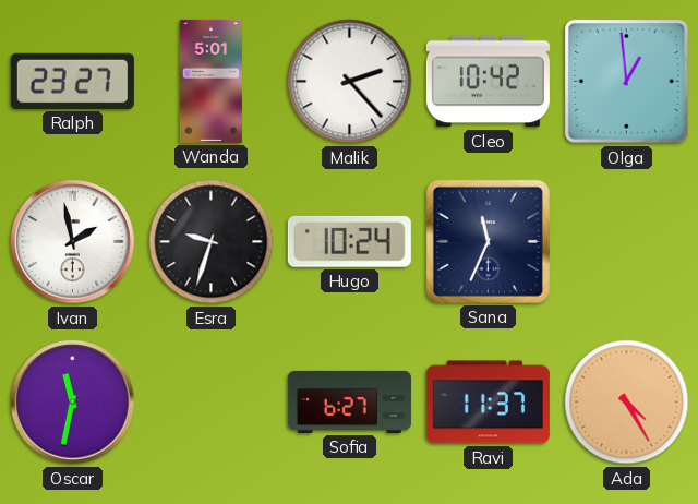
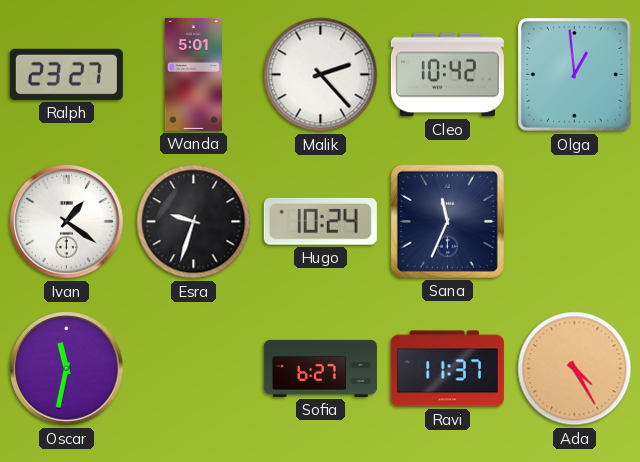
Ivan: 1:58 -> 1:21 (67, 222)
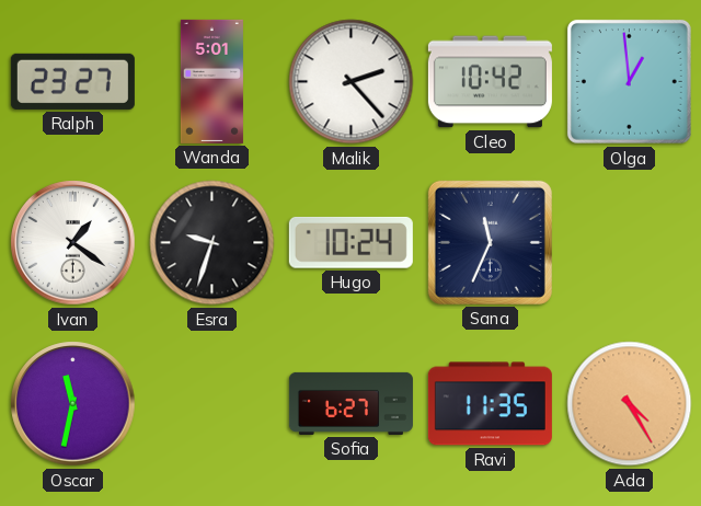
Ravi: 11:37 -> 11:35 (490, 404)
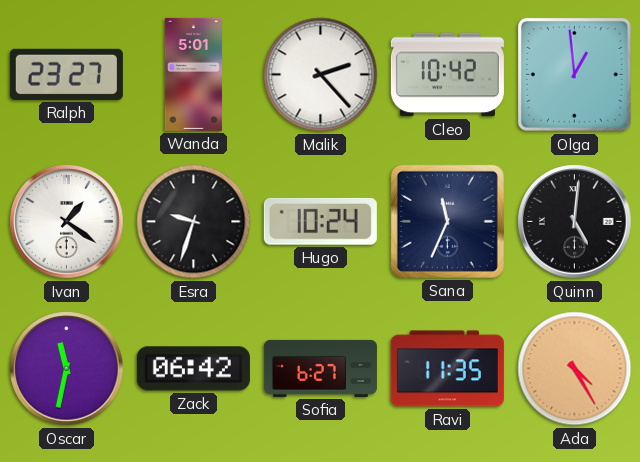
Quinn: none -> 5:01 (575, 222)
Zack: none -> 06:42 (193, 369)
